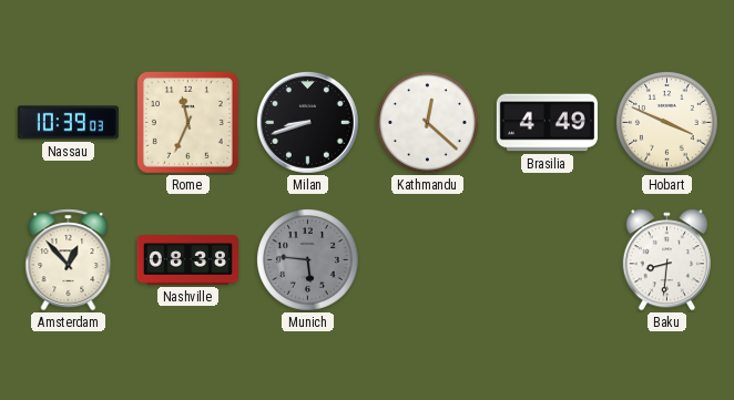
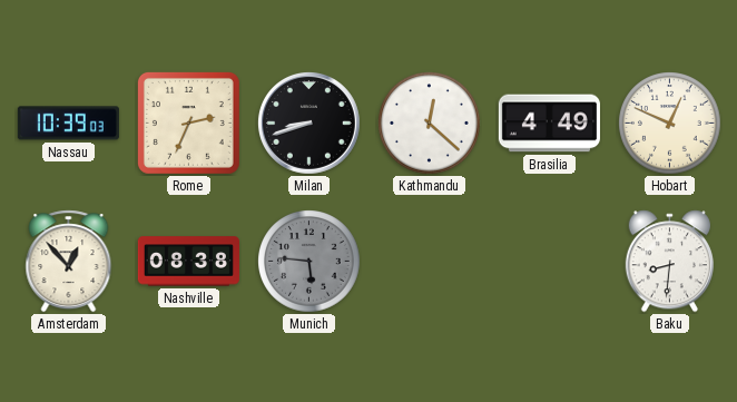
Rome: 11:34 -> 2:34 (188, 122)
Hobart: 3:49 -> 12:49 (670, 124)
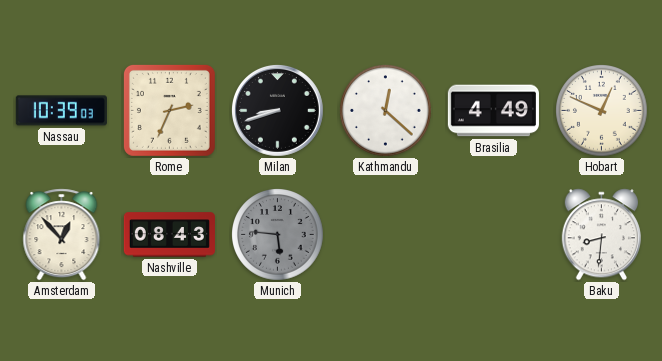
Nashville: 08:38 -> 08:43 (169, 235)
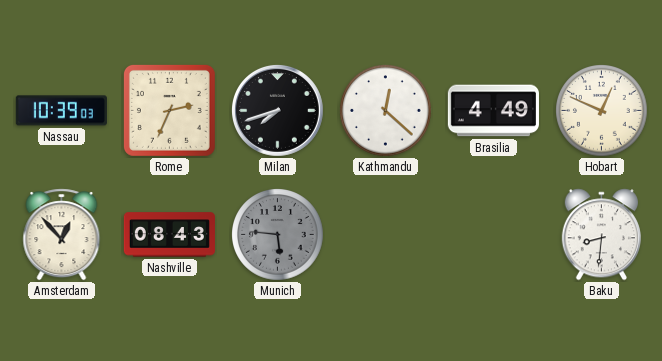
Milan: 8:42 -> 7:42 (278, 111)
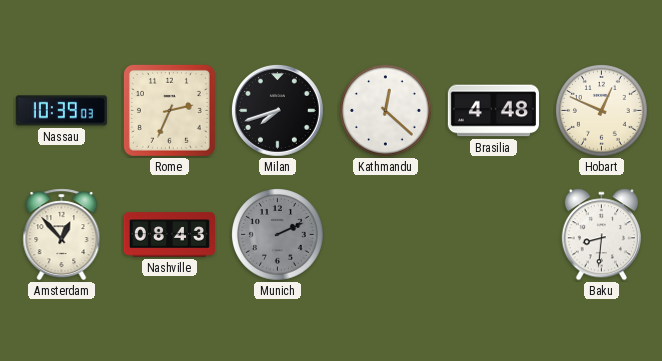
Brasilia: 4:49 -> 4:48 (493, 111)
Munich: 5:46 -> 2:11 (278, 235)
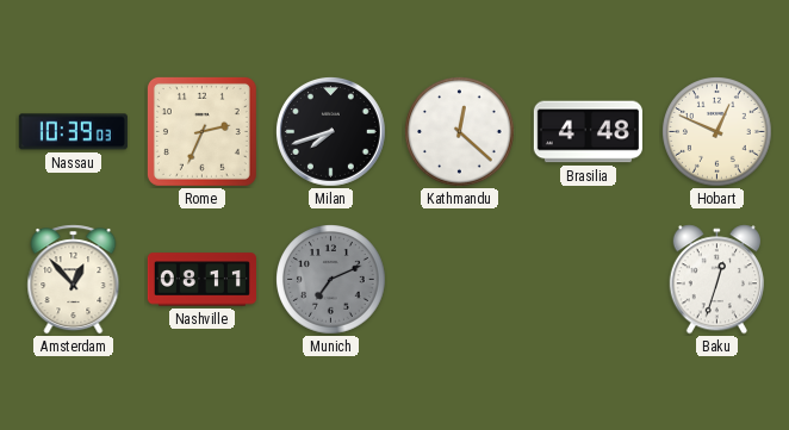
Nashville: 08:43 -> 08:11 (201, 280)
Munich: 2:11 -> 7:11 (331, 280)
Baku: 8:31 -> 12:33 (716, 280)
